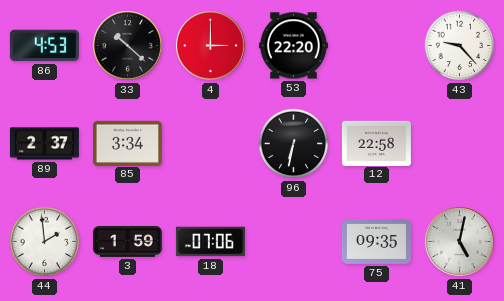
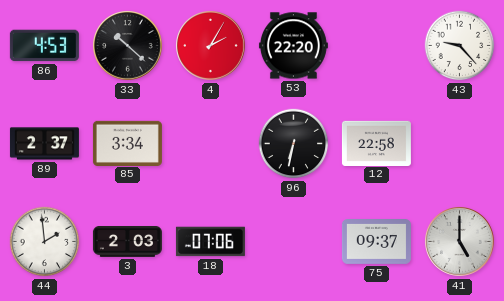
4: 3:00 -> 2:05 (211, 46)
3: 1:59 -> 2:03 (127, 242)
75: 09:35 -> 09:37 (376, 242)
41: 5:02 -> 5:00 (460, 242)
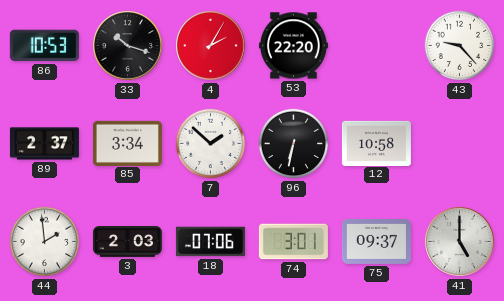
86: 4:53 -> 10:53 (44, 46)
33: 10:22 -> 10:18 (128, 46)
7: none -> 1:52 (211, 144)
12: 22:58 -> 10:58 (376, 143)
74: none -> 3:01 (293, 242)
